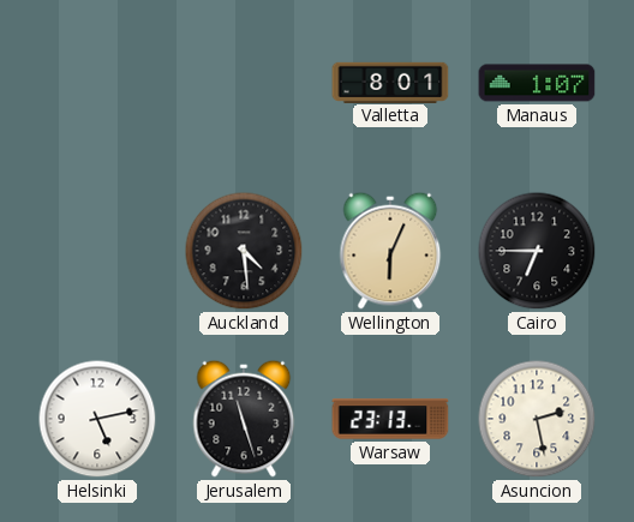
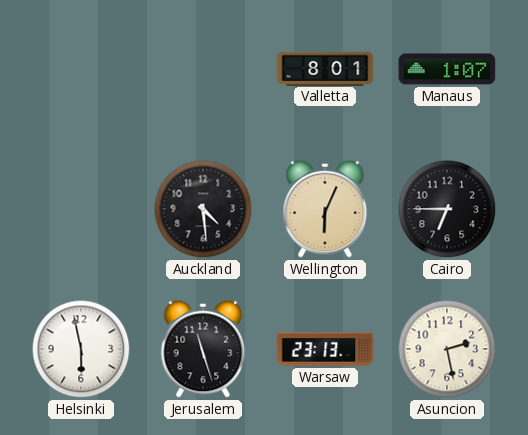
Helsinki: 5:13 -> 5:58 (81, 349)
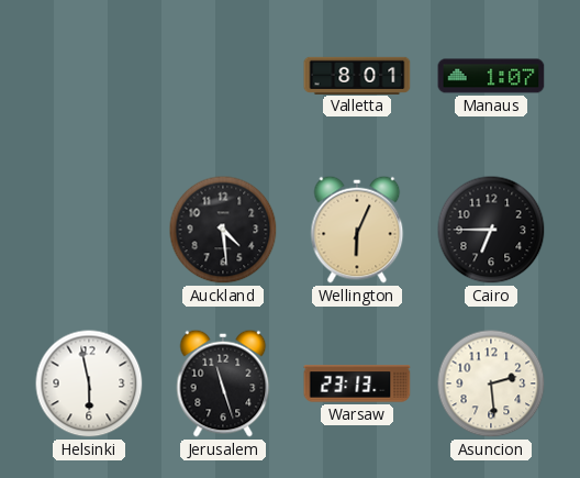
Asuncion: 2:28 -> 2:29 (491, 383)
